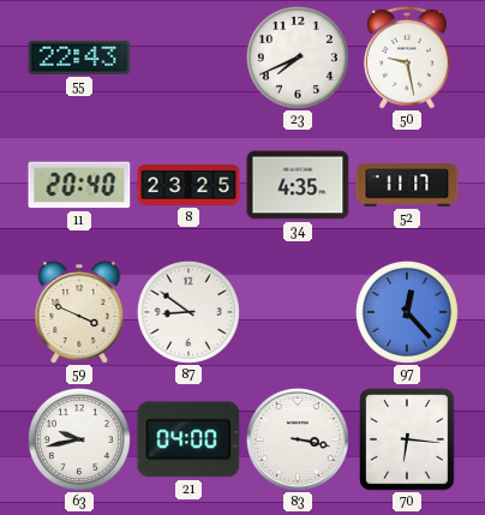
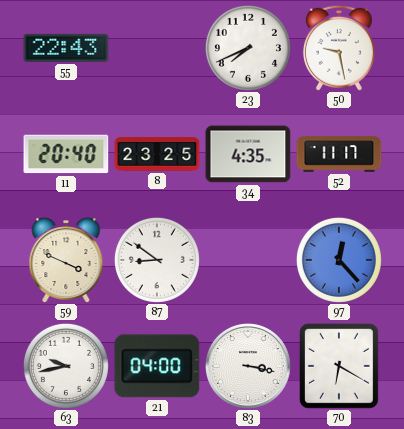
70: 6:16 -> 6:20 (340, 367)
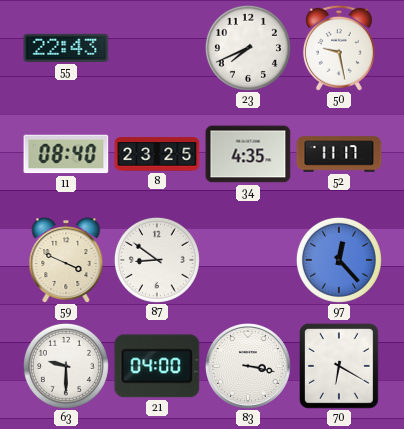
11: 20:40 -> 08:40 (66, 154)
63: 9:43 -> 9:30 (66, 366)
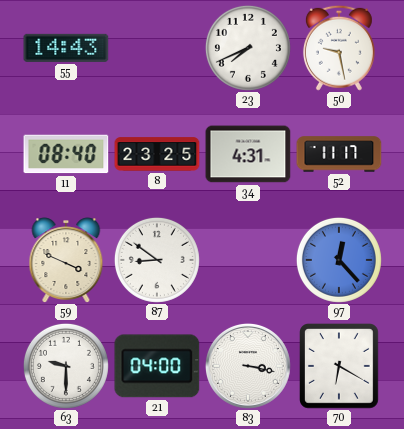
55: 22:43 -> 14:43 (66, 48)
34: 4:35 -> 4:31 (248, 154)
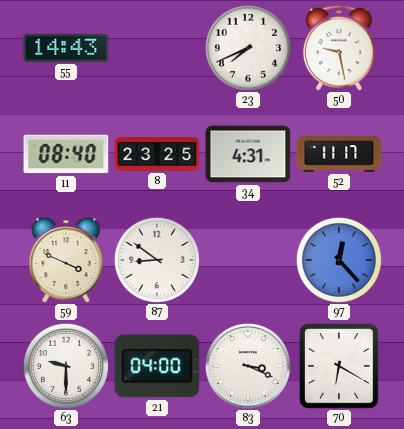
83: 3:17 -> 3:19 (248, 366)
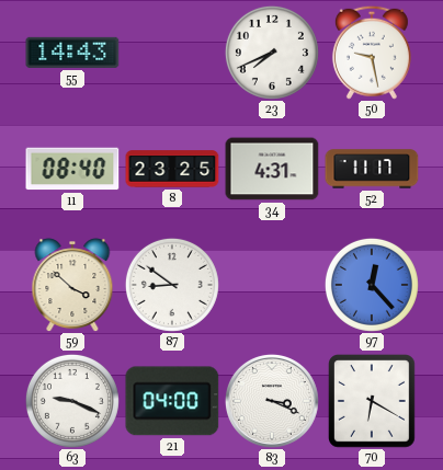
59: 3:49 -> 3:52 (72, 285)
63: 9:30 -> 9:19 (72, 401)
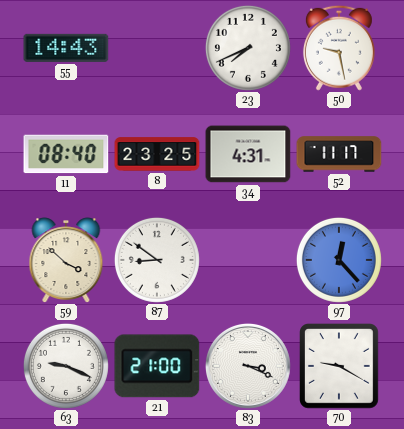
21: 04:00 -> 21:00 (157, 366)
70: 6:20 -> 9:20 (340, 367)
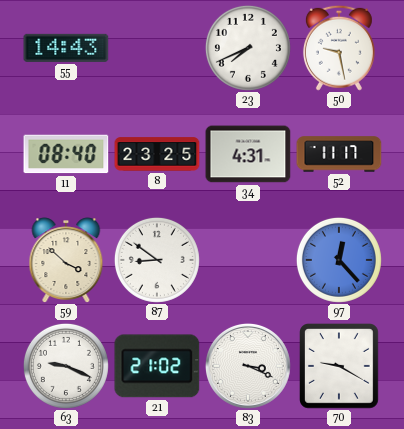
21: 21:00 -> 21:02 (157, 366)
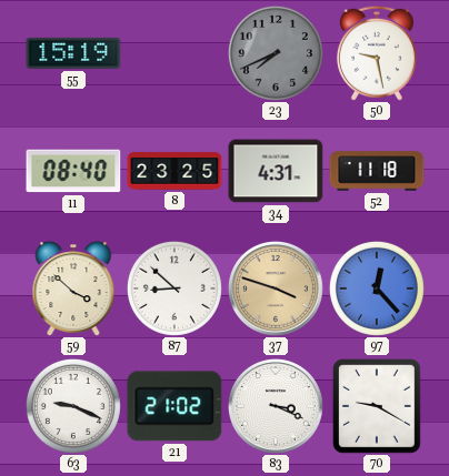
55: 14:43 -> 15:19 (73, 53)
23 dial: white -> grey (276, 53)
52: 11:17 -> 11:18 (377, 171)
87: 8:51 -> 8:52 (174, 288)
37: none -> 3:48 (276, 288)
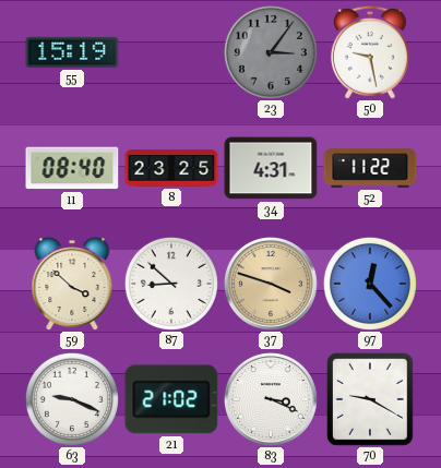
23: 7:41 -> 3:06 (271, 52)
52: 11:18 -> 11:22 (370, 168)
